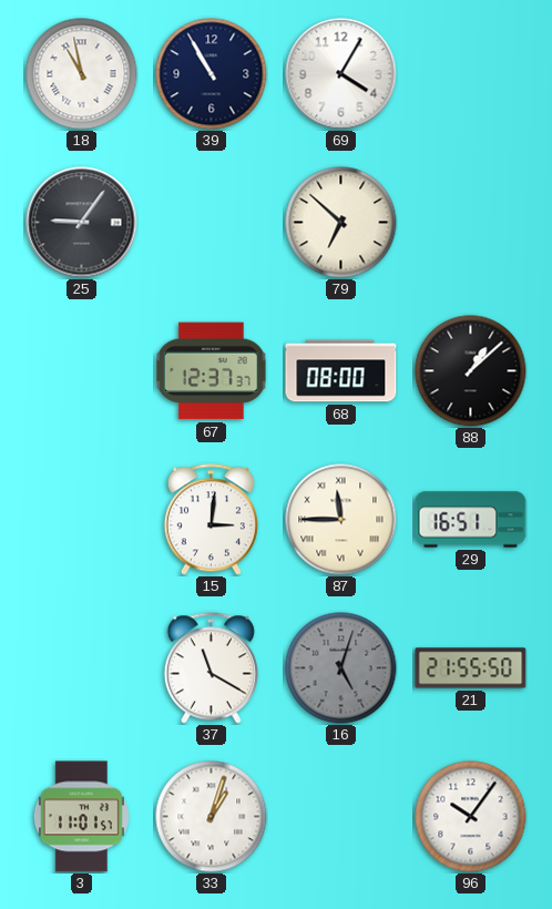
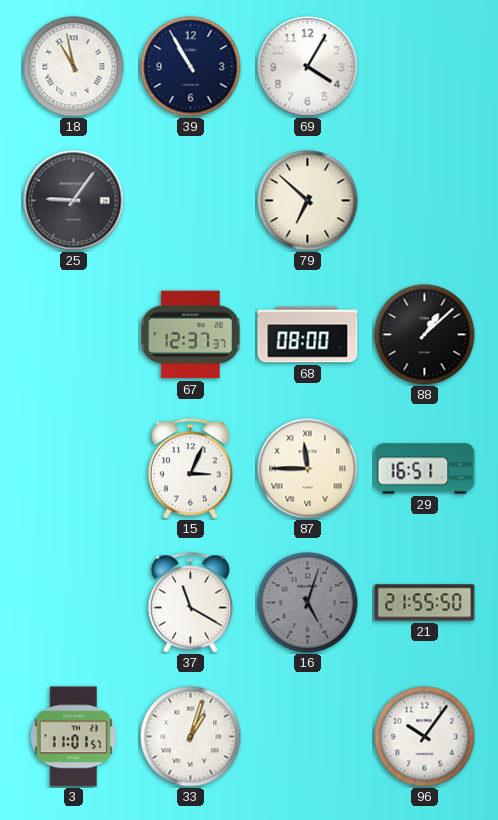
15: 3:01 -> 3:04 (190, 469)
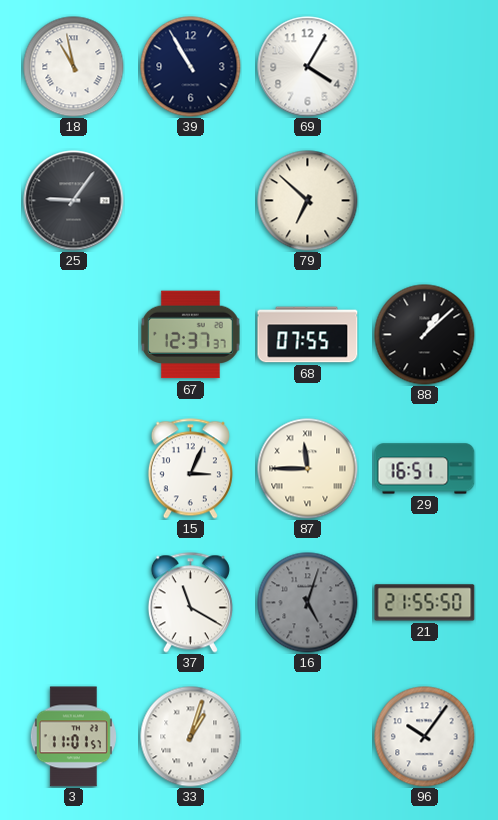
68: 08:00 -> 07:55 (308, 335)
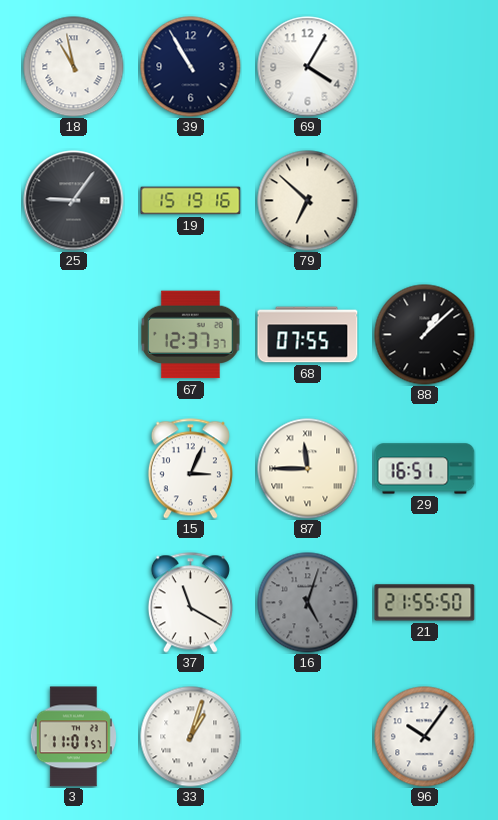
19: none -> 15:19 (191, 201)
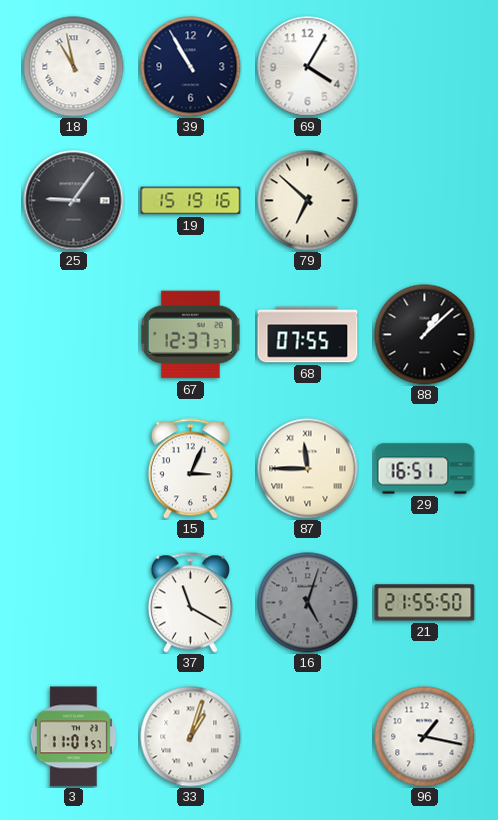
96: 10:06 -> 1:17 (425, 737)
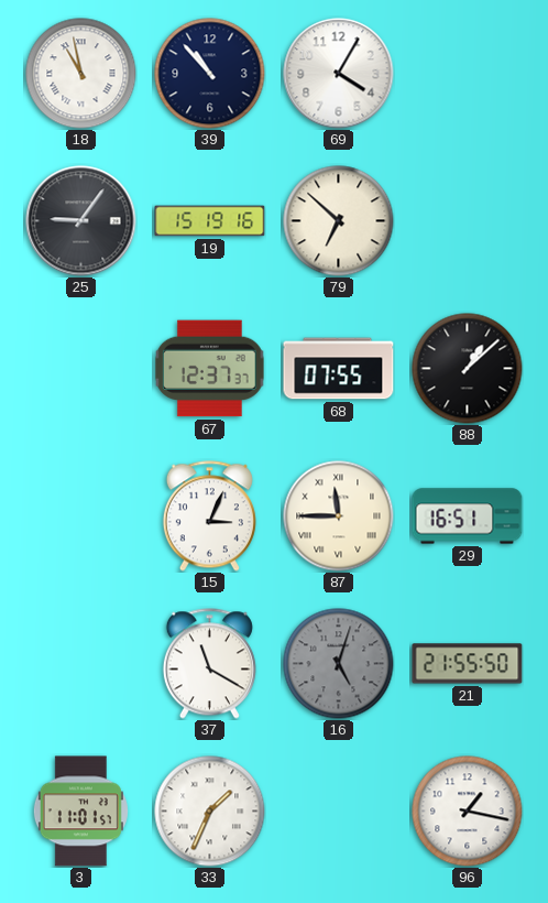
39: 10:55 -> 10:53 (210, 74)
33: 1:03 -> 1:34 (210, 812)
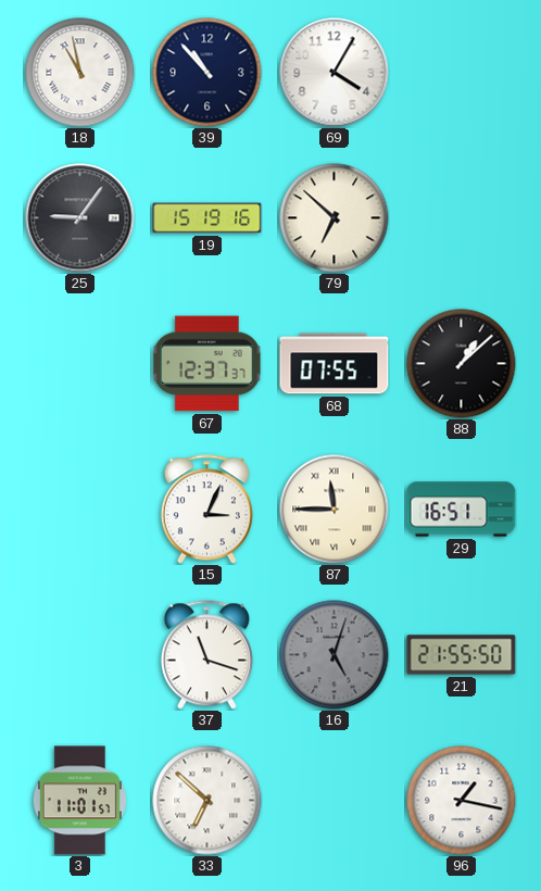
37: 11:20 -> 11:18 (206, 655)
33: 1:34 -> 6:52 (207, 801)
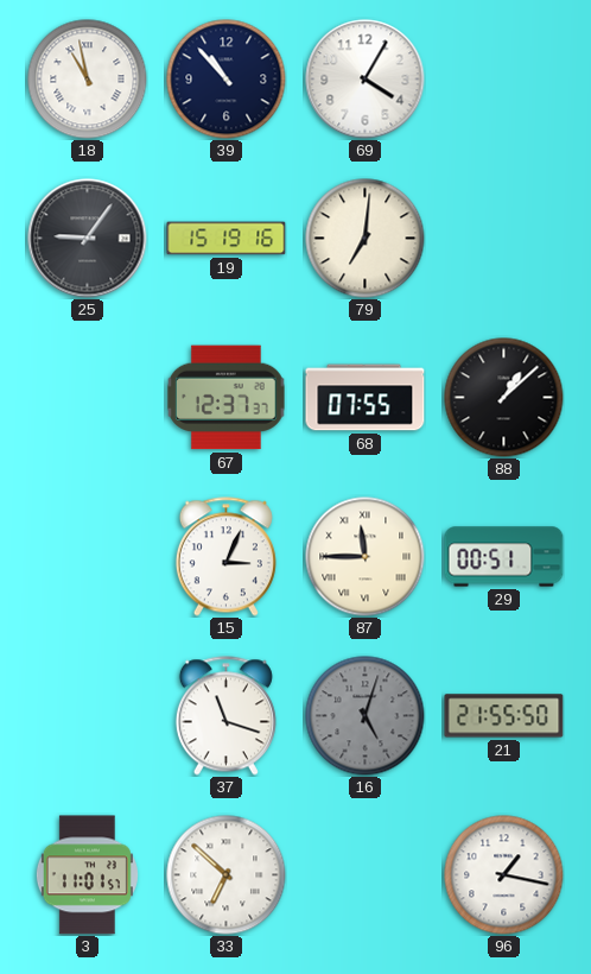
79: 6:52 -> 7:01 (366, 239)
29: 16:51 -> 00:51 (504, 557)
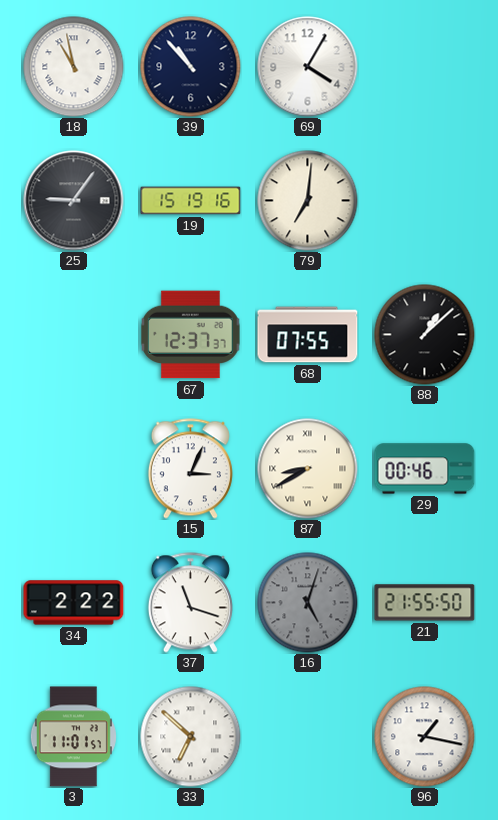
87: 11:45 -> 8:40 (308, 469)
29: 00:51 -> 00:46 (425, 469)
34: none -> 2:22 (74, 603)
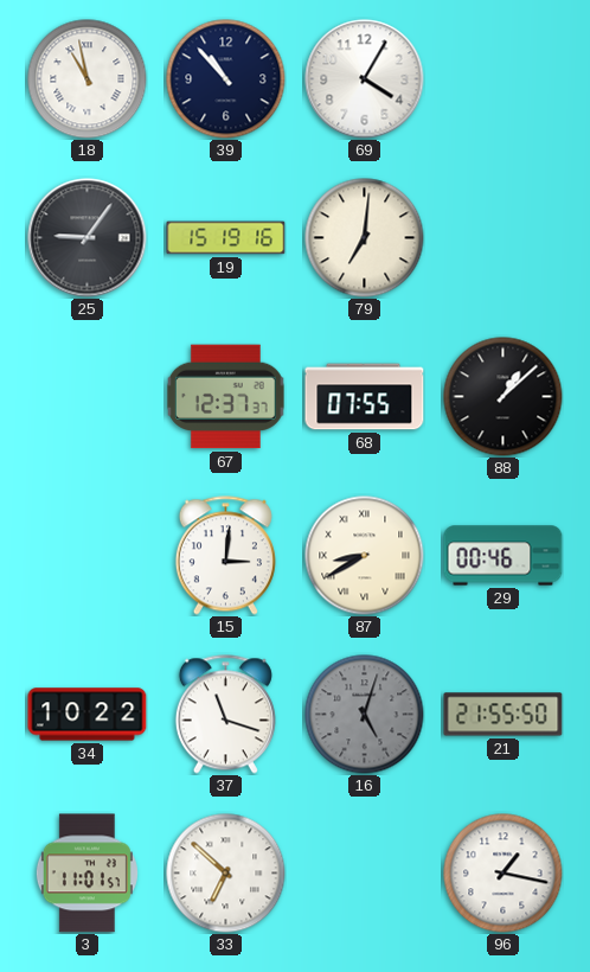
15: 3:04 -> 3:01 (225, 556)
34: 2:22 -> 10:22 (88, 715)
